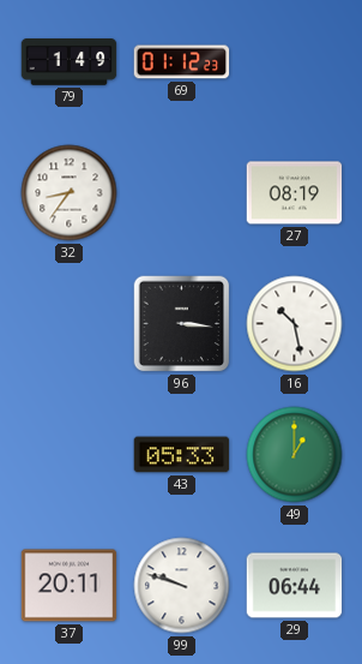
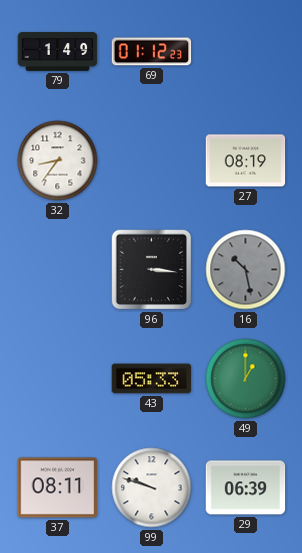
16 dial: white -> grey (246, 270)
37: 20:11 -> 08:11 (58, 488)
29: 06:44 -> 06:39 (246, 488)
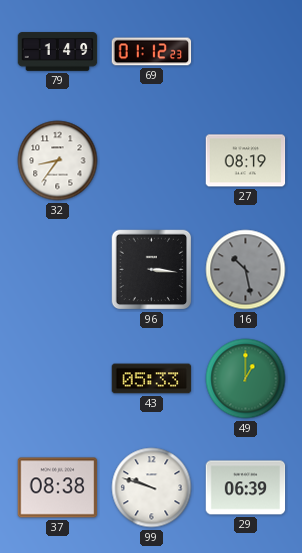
37: 08:11 -> 08:38 (58, 488)
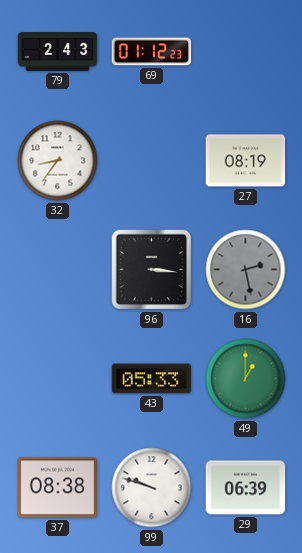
79: 1:49 -> 2:43 (58, 52)
16: 10:28 -> 2:28 (246, 270)
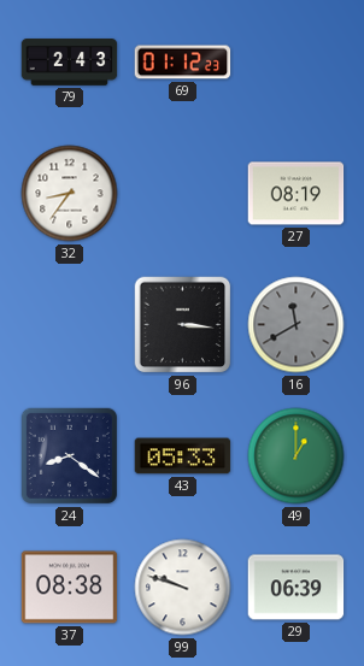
16: 2:28 -> 11:40 (297, 325)
24: none -> 8:21 (69, 455)
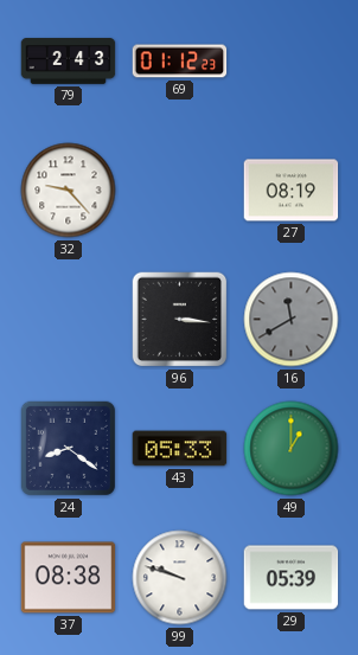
32: 8:36 -> 9:23 (69, 191)
29: 06:39 -> 05:39 (292, 578)
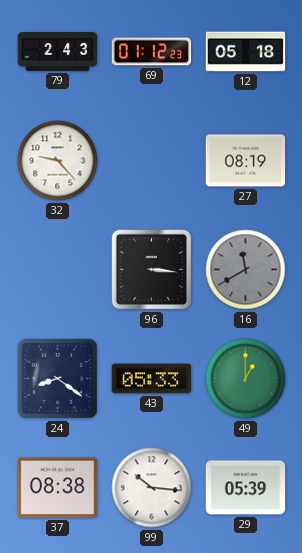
12: none -> 05:18 (246, 52)
99: 9:48 -> 10:16 (152, 488)
